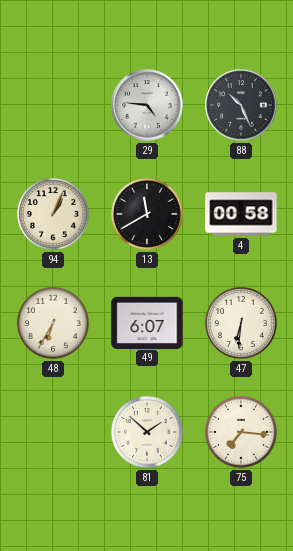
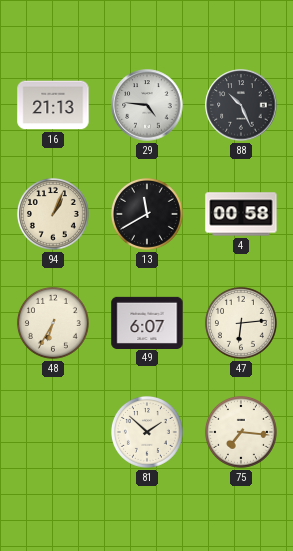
16: none -> 21:13 (53, 105)
47: 6:31 -> 6:14 (241, 323)
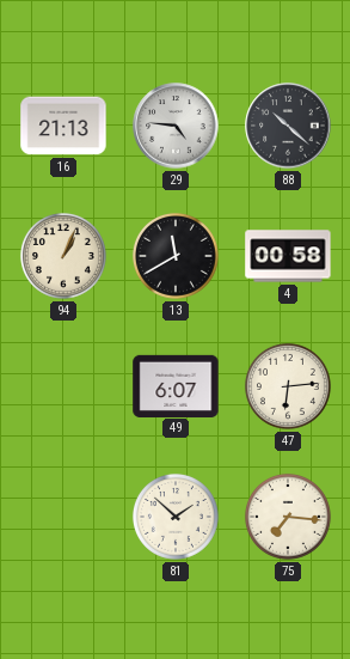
88: 10:26 -> 10:22 (288, 126)
48: 6:35 -> none (53, 323)
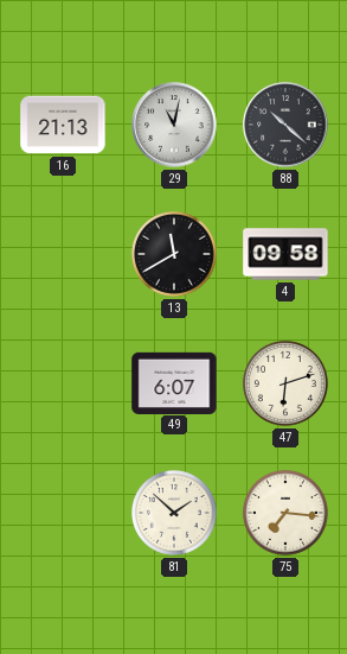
29: 4:46 -> 11:02 (174, 125)
94: 1:04 -> none (63, 256)
4: 00:58 -> 09:58 (285, 254)
47: 6:14 -> 6:12 (285, 383)
